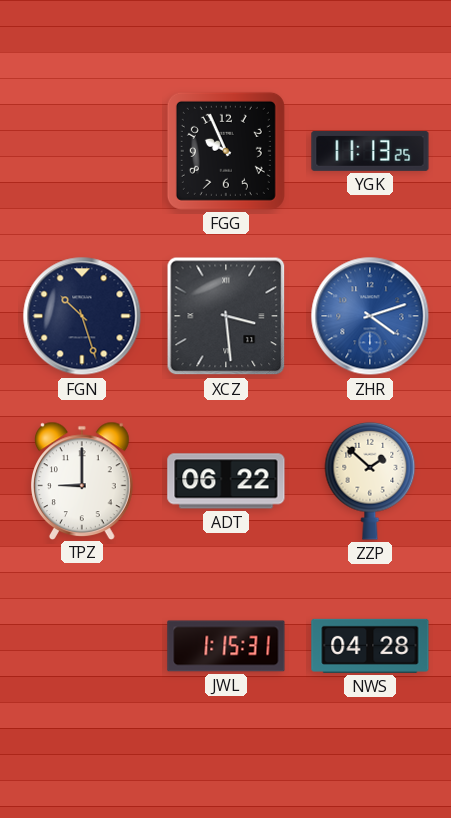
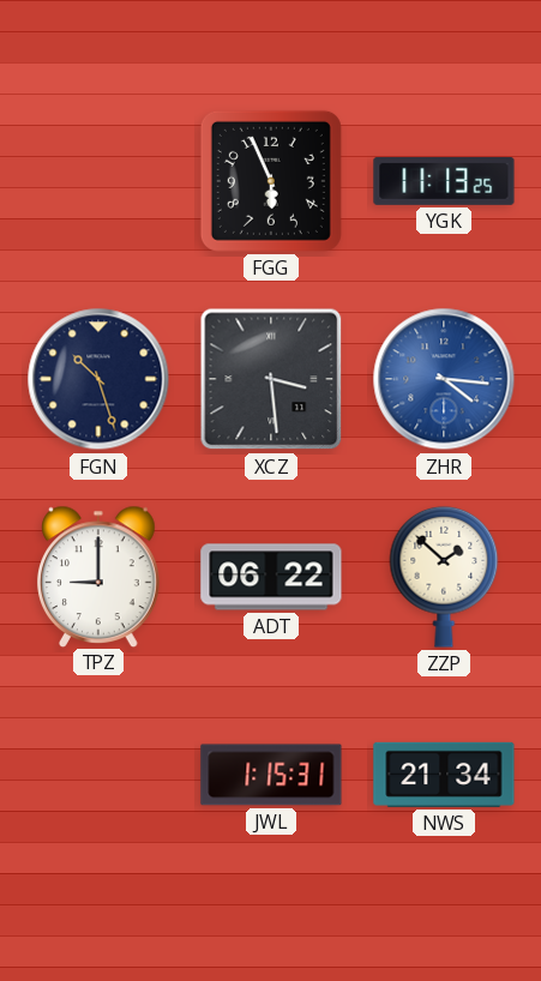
FGG: 9:56 -> 5:56 (271, 181)
ZHR: 4:12 -> 4:16 (444, 379)
NWS: 04:28 -> 21:34 (444, 775)
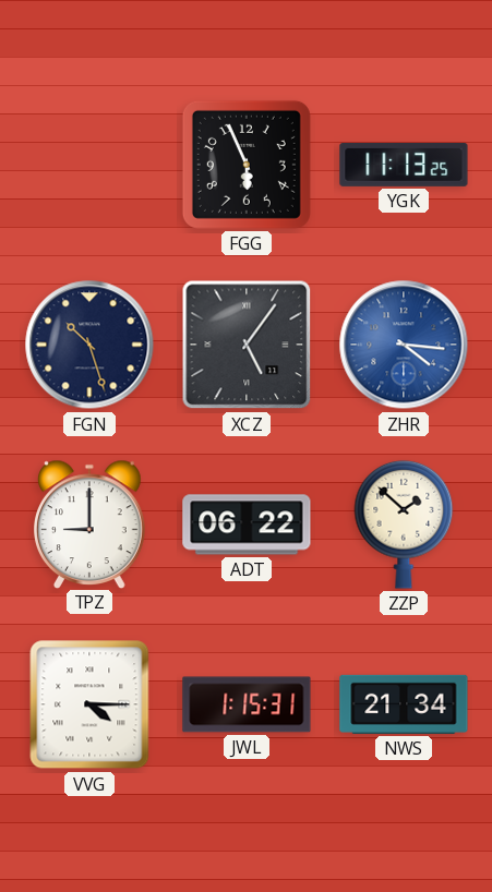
XCZ: 3:29 -> 5:06 (247, 345)
VVG: none -> 4:15 (89, 704)
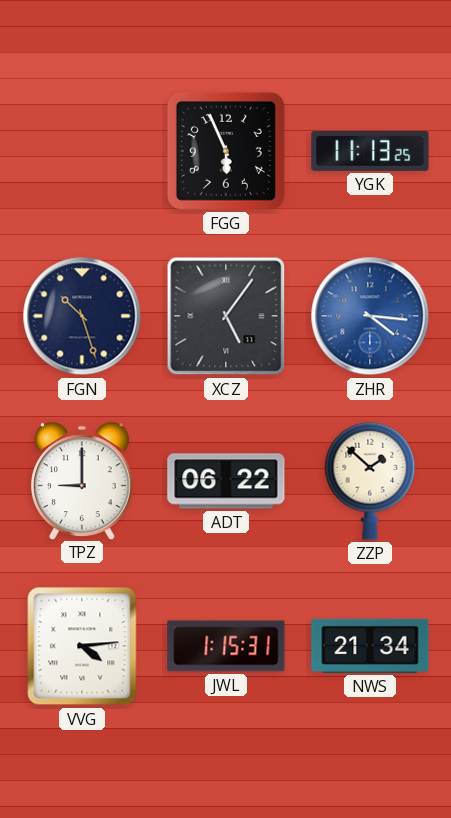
VVG: 4:15 -> 4:14 (82, 646)
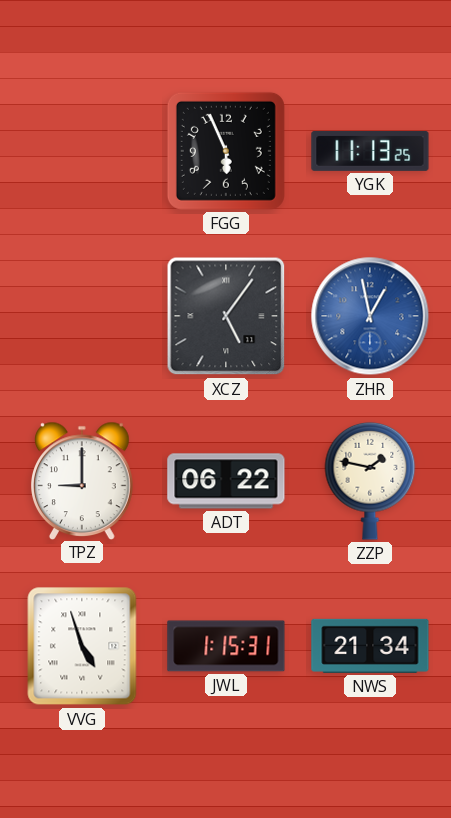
FGN: 10:27 -> none (82, 316)
ZHR: 4:16 -> 12:58 (370, 316)
ZZP: 1:52 -> 1:47 (370, 481)
VVG: 4:14 -> 4:57 (82, 646)
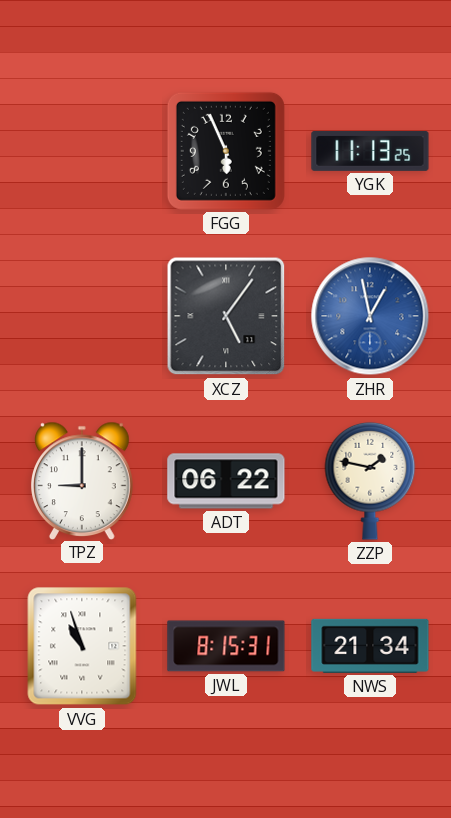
VVG: 4:57 -> 10:57 (82, 646)
JWL: 1:15 -> 8:15 (226, 646)
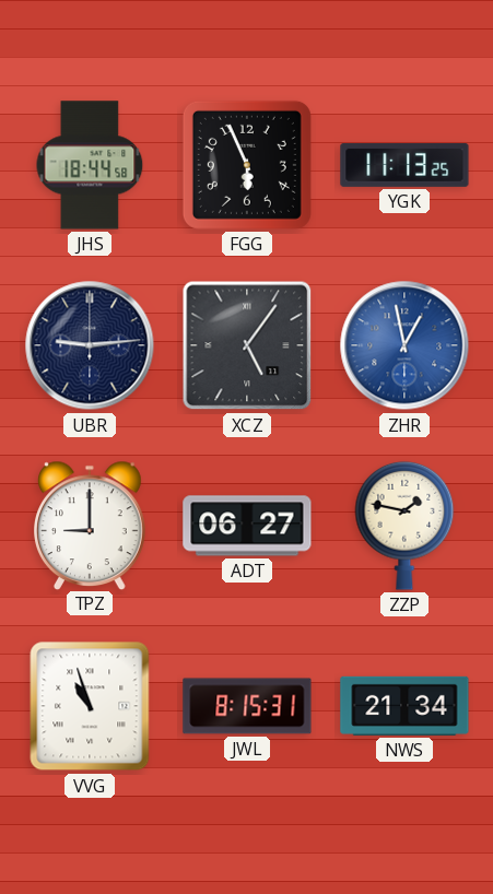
JHS: none -> 18:44 (90, 165)
UBR: none -> 9:14 (90, 345)
ADT: 06:22 -> 06:27 (247, 526)
